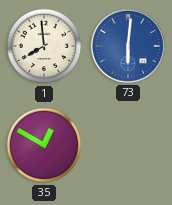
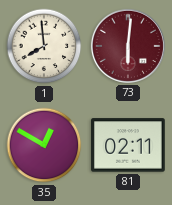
73 dial: blue -> burgundy (128, 46)
81: none -> 02:11 (128, 145)
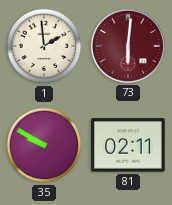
1: 7:59 -> 1:59 (44, 46)
35: 12:50 -> 9:50 (44, 145)
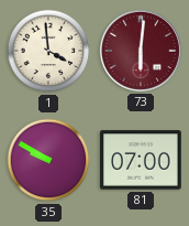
1: 1:59 -> 3:59 (48, 51)
81: 02:11 -> 07:00 (141, 160)
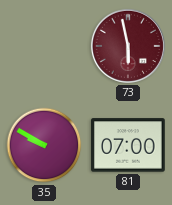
1: 3:59 -> none (48, 51)
73: 6:01 -> 5:58 (128, 46)
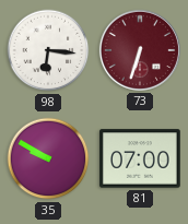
98: none -> 6:16 (48, 50)
73: 5:58 -> 6:33 (140, 50)
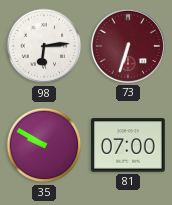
98: 6:16 -> 6:14 (44, 46)
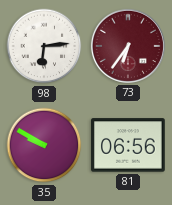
73: 6:33 -> 6:36 (128, 46)
81: 07:00 -> 06:56 (128, 145)
